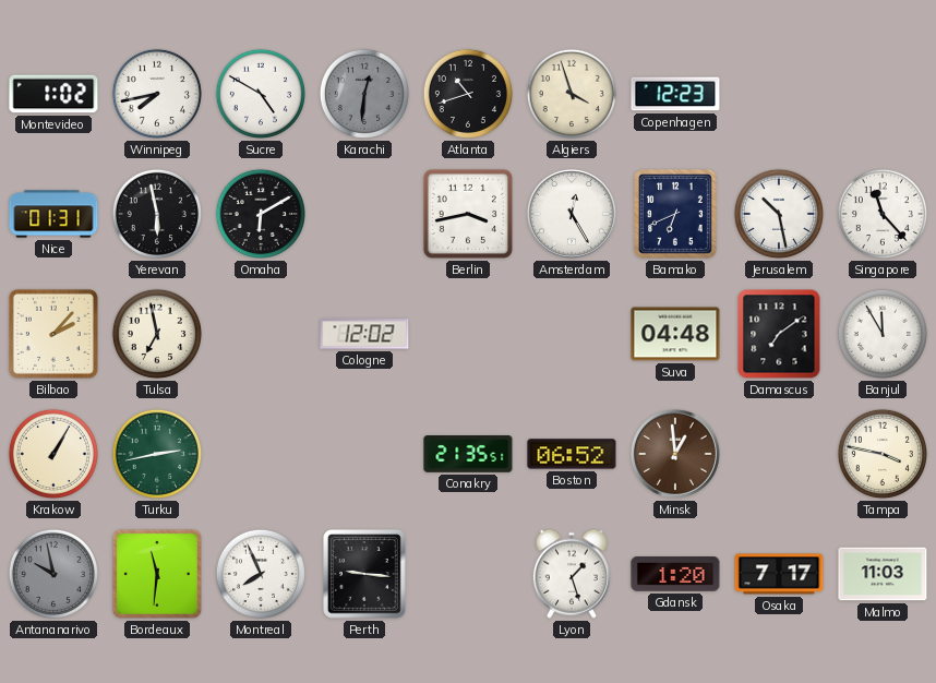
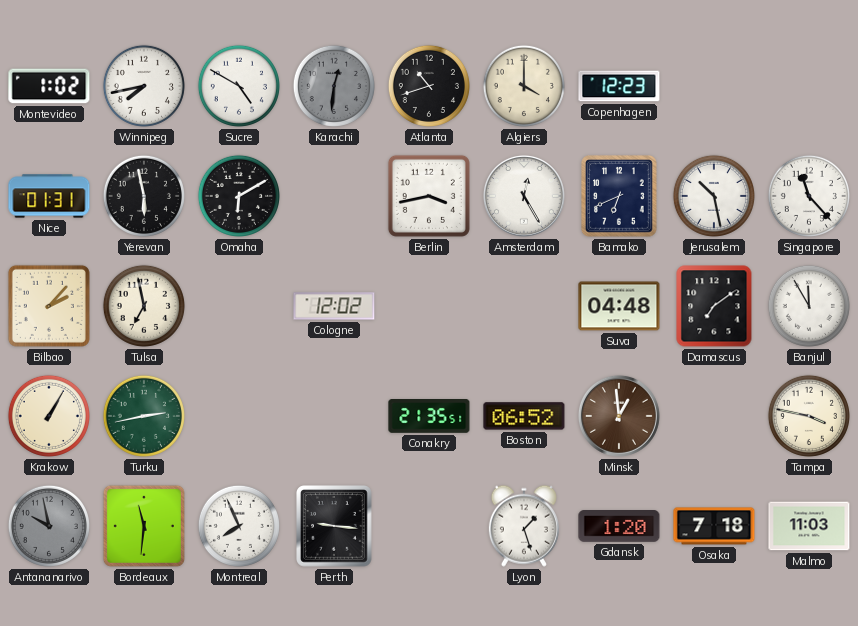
Algiers: 3:57 -> 4:00 (524, 86)
Osaka: 7:17 -> 7:18 (714, 526)
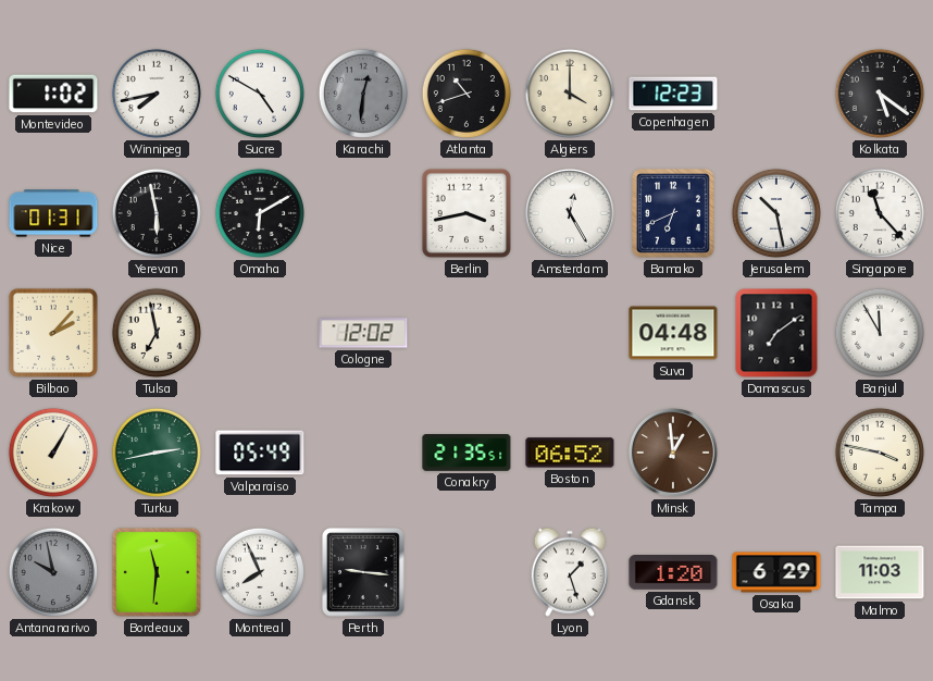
Kolkata: none -> 5:21 (880, 94)
Valparaiso: none -> 05:49 (260, 453)
Osaka: 7:18 -> 6:29 (776, 572)
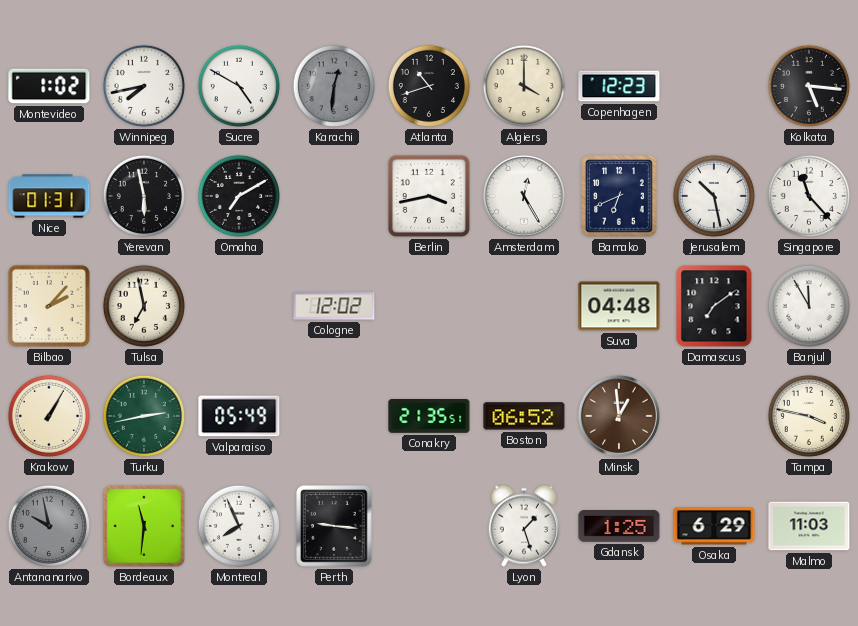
Kolkata: 5:21 -> 5:16 (809, 86)
Omaha: 6:10 -> 7:10 (239, 196)
Gdansk: 1:20 -> 1:25 (619, 526)
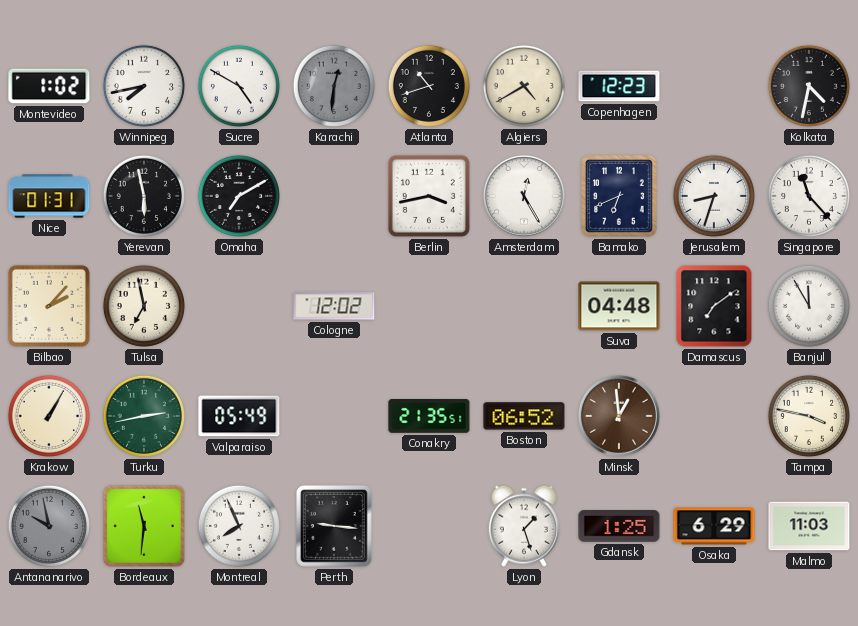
Algiers: 4:00 -> 4:40 (524, 86)
Kolkata: 5:16 -> 4:32 (809, 86)
Jerusalem: 10:28 -> 8:33 (714, 196)
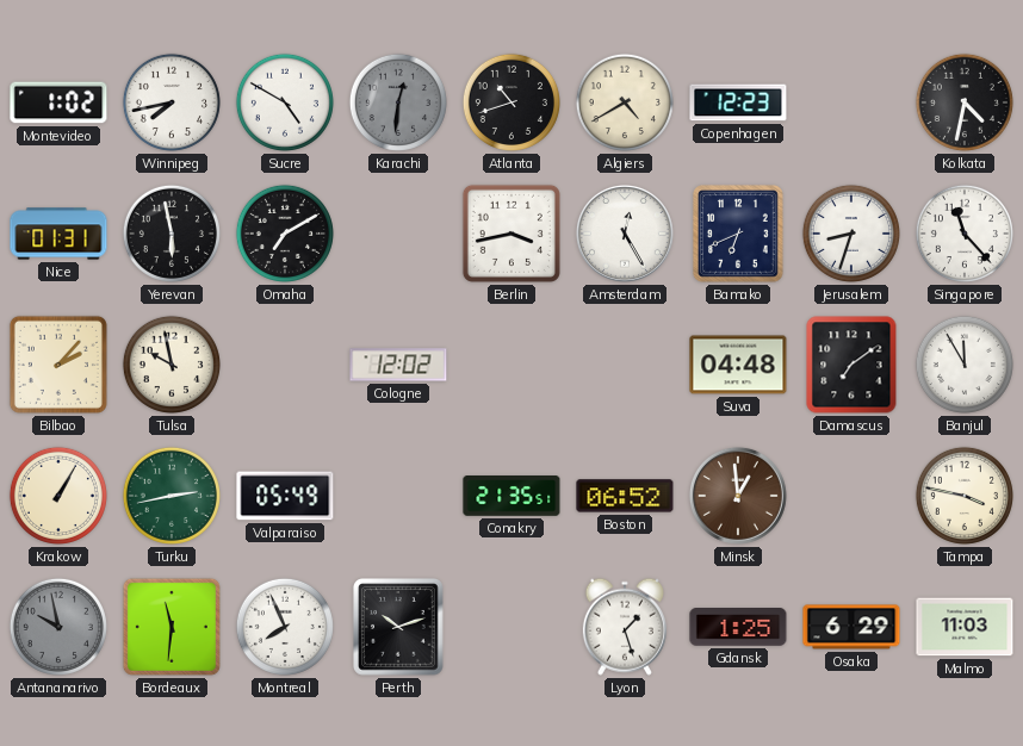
Tulsa: 6:58 -> 9:58 (172, 365)
Perth: 9:16 -> 10:12 (399, 627)
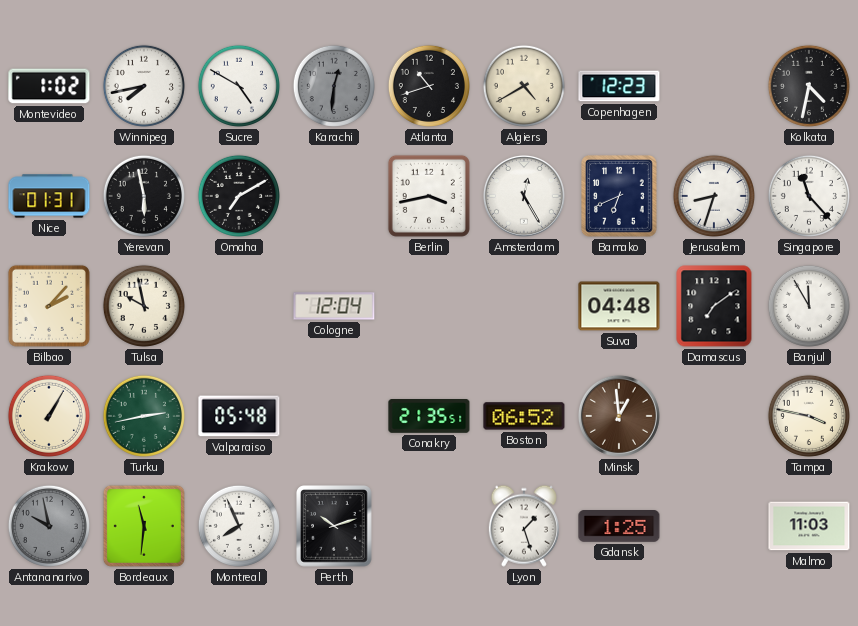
Cologne: 12:02 -> 12:04 (334, 306)
Valparaiso: 05:49 -> 05:48 (239, 416)
Osaka: 6:29 -> none (851, 627)
